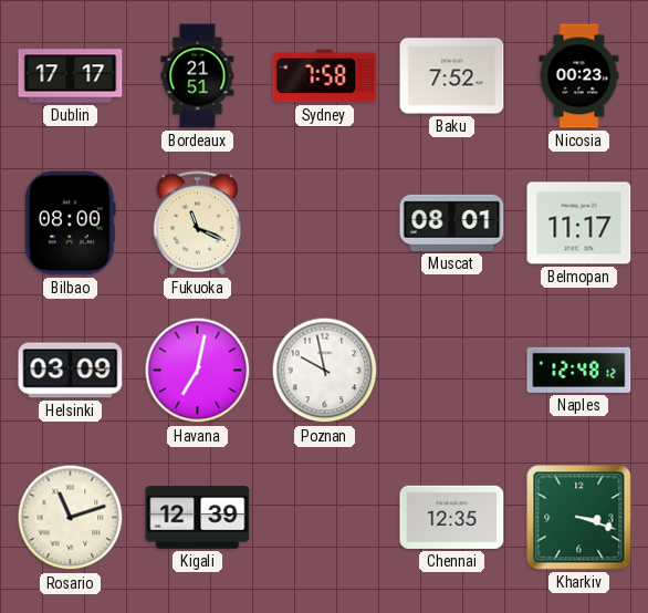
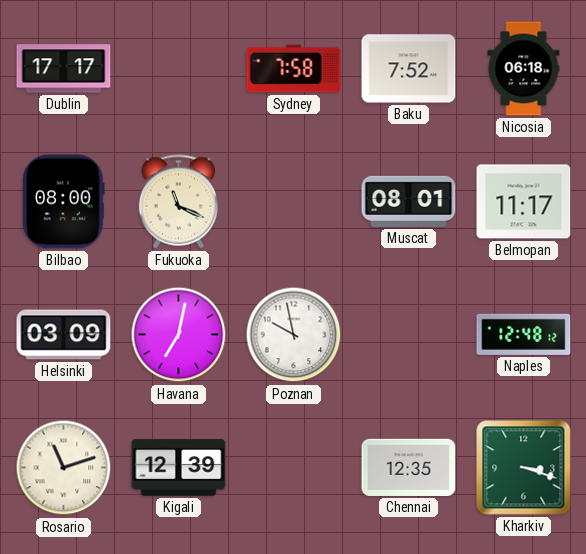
Bordeaux: 21:51 -> none (198, 76)
Nicosia: 00:23 -> 06:18 (524, 69)
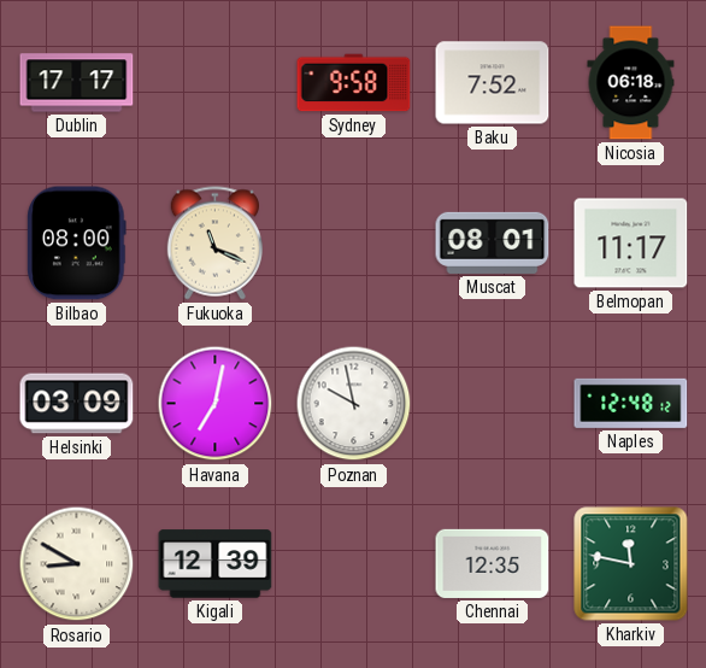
Sydney: 7:58 -> 9:58 (354, 83)
Rosario: 11:12 -> 8:50 (77, 564)
Kharkiv: 3:18 -> 11:47 (631, 564)
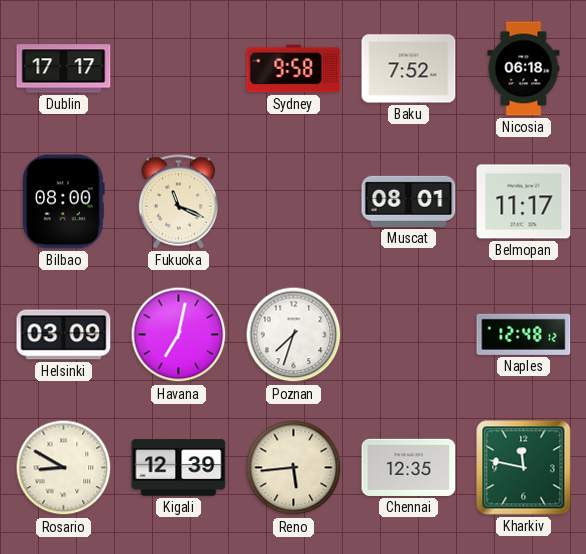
Poznan: 9:58 -> 7:33 (294, 335)
Reno: none -> 5:44 (294, 468)
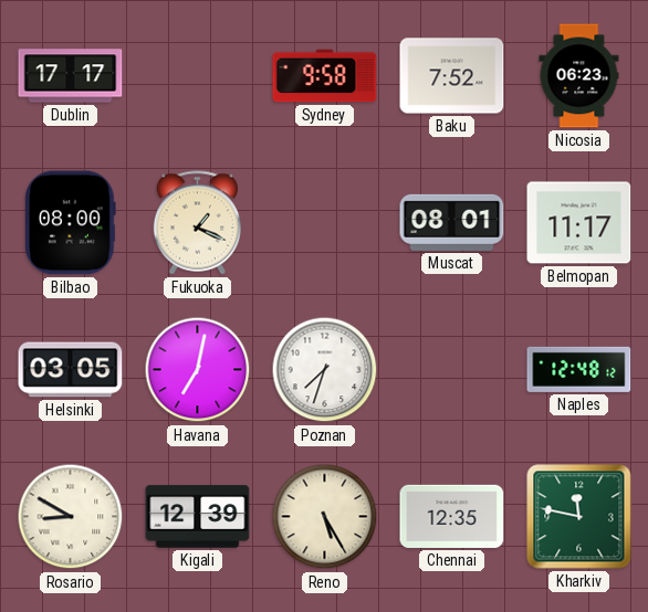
Nicosia: 06:18 -> 06:23 (579, 76)
Fukuoka: 11:19 -> 1:19 (197, 223)
Helsinki: 03:09 -> 03:05 (71, 370)
Reno: 5:44 -> 5:25 (325, 517)
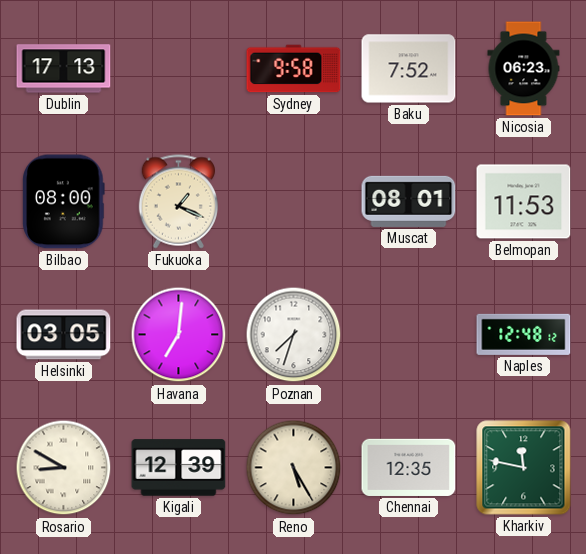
Dublin: 17:17 -> 17:13 (64, 69)
Belmopan: 11:17 -> 11:53 (524, 202)
Havana: 7:02 -> 7:01 (179, 335)
